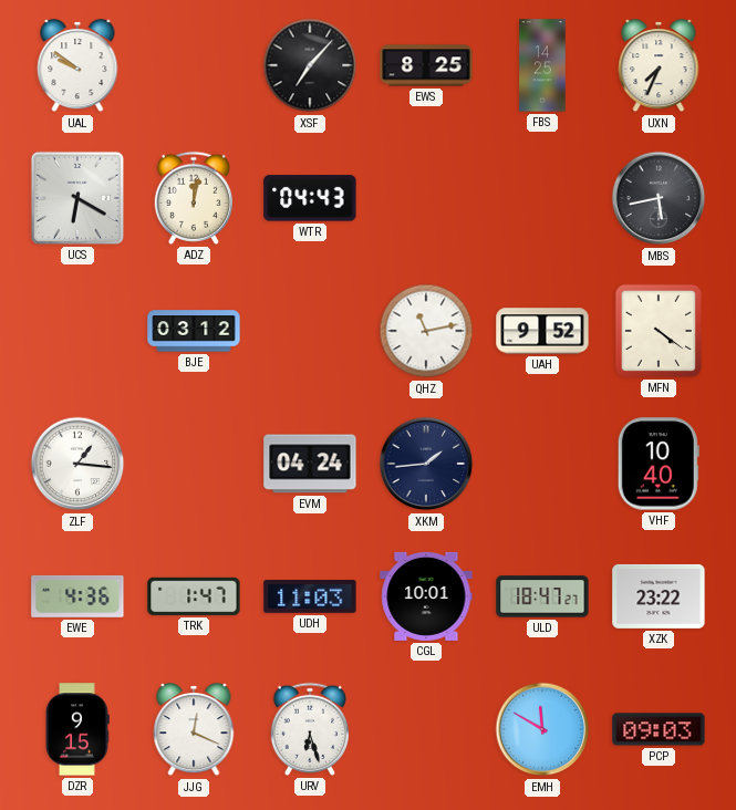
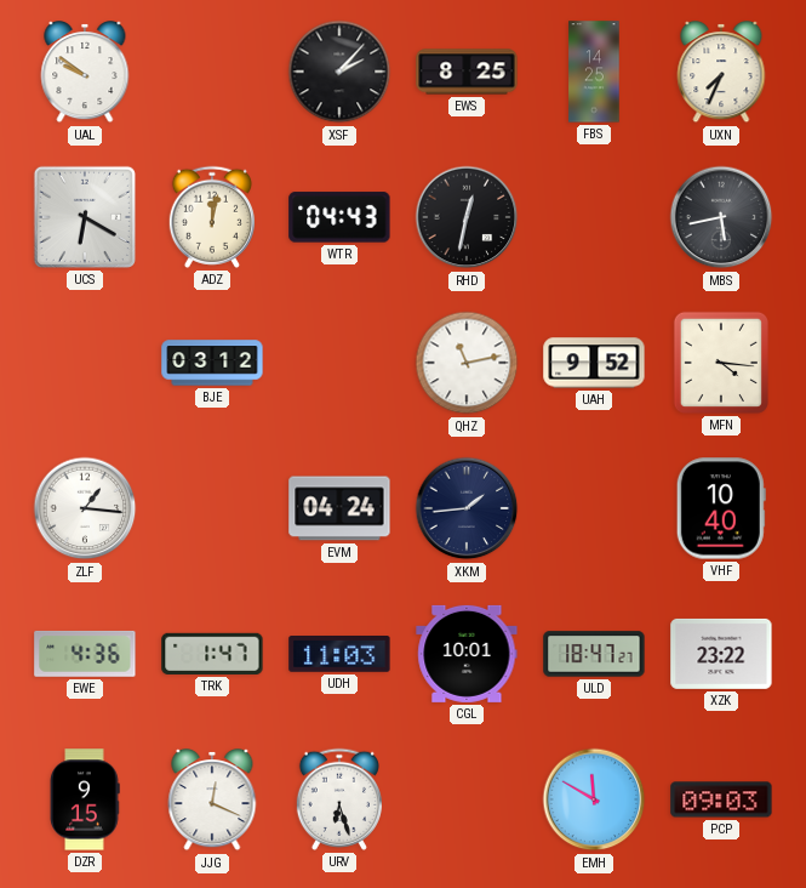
XSF: 7:07 -> 2:07 (339, 72)
RHD: none -> 12:32 (467, 217)
MFN: 4:21 -> 4:16 (721, 363)
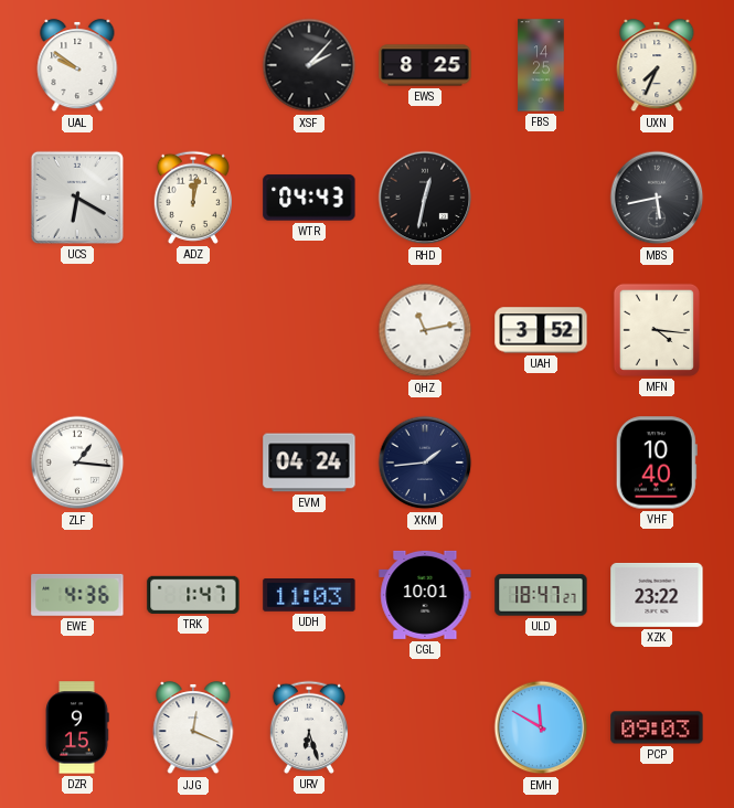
BJE: 03:12 -> none (212, 363)
UAH: 9:52 -> 3:52 (541, 330)
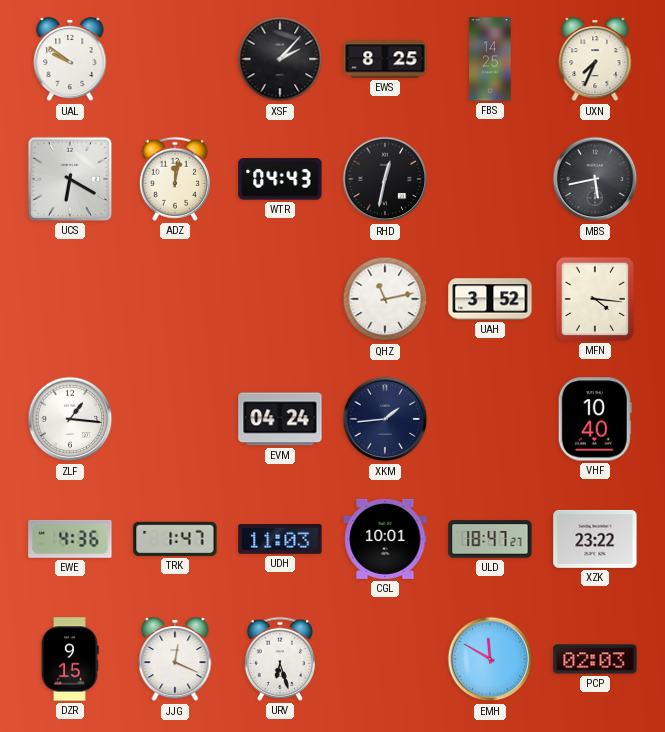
PCP: 09:03 -> 02:03 (595, 659)
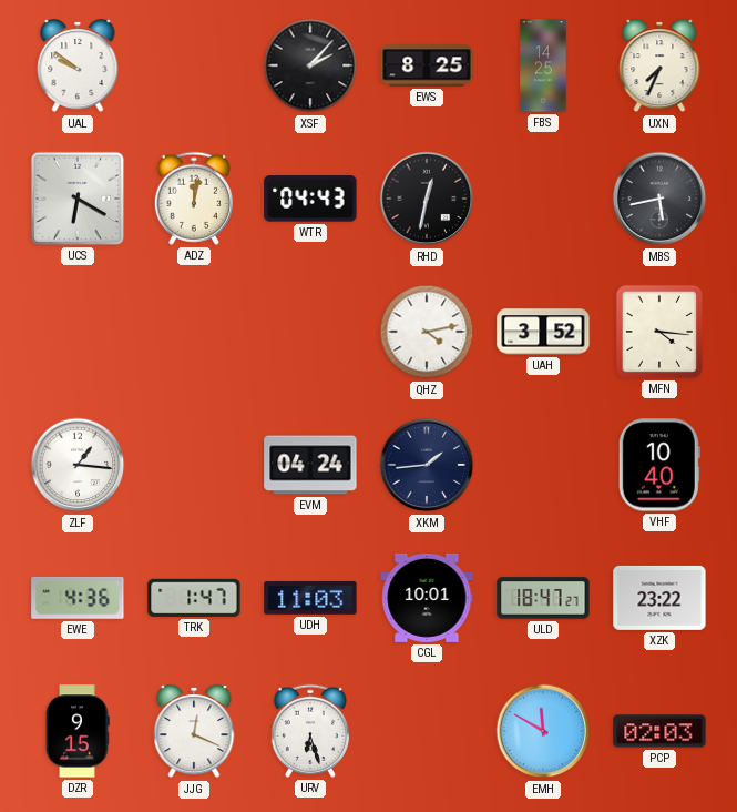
QHZ: 11:13 -> 4:13 (427, 332)
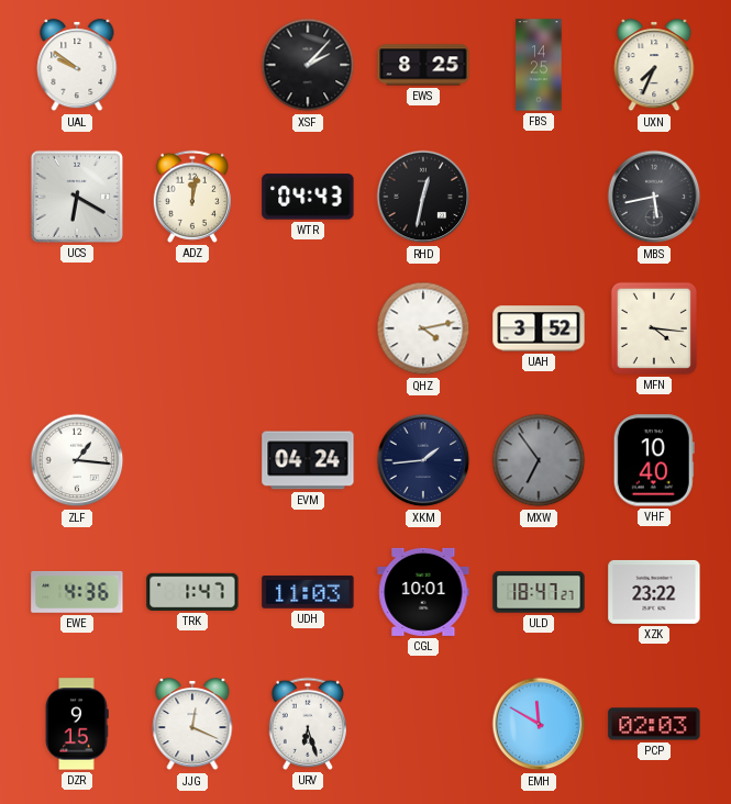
MXW: none -> 6:54 (539, 460)
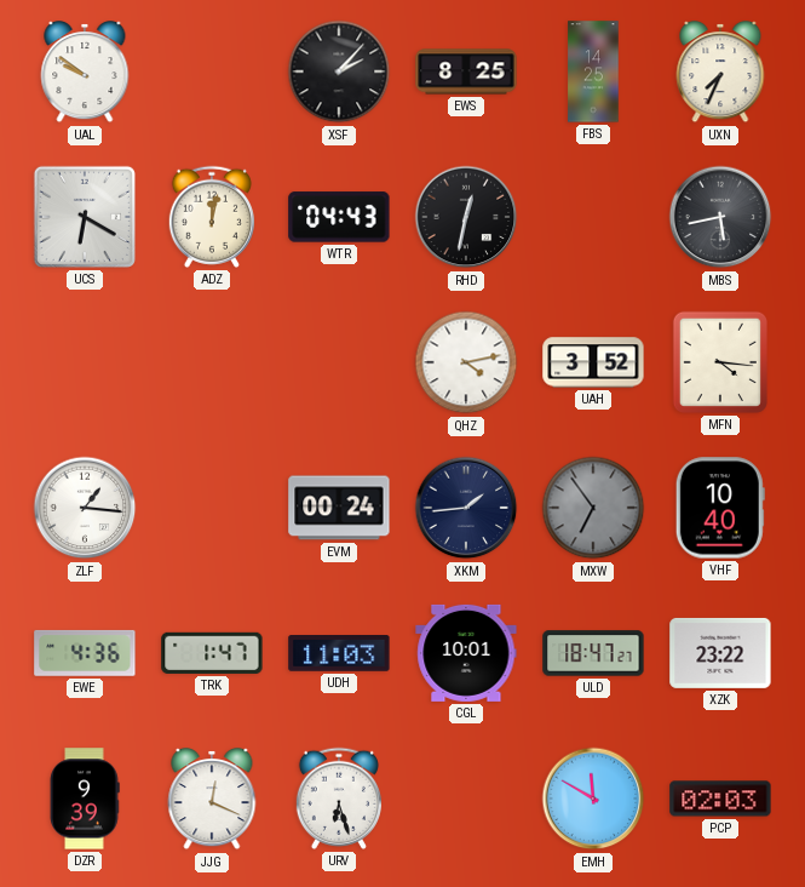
EVM: 04:24 -> 00:24 (339, 508)
DZR: 9:15 -> 9:39 (85, 799)
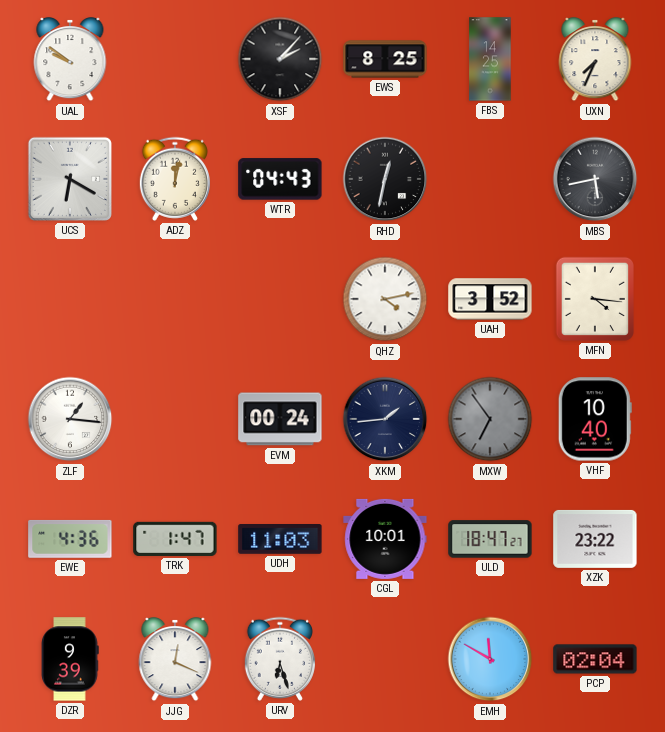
PCP: 02:03 -> 02:04 (595, 659)
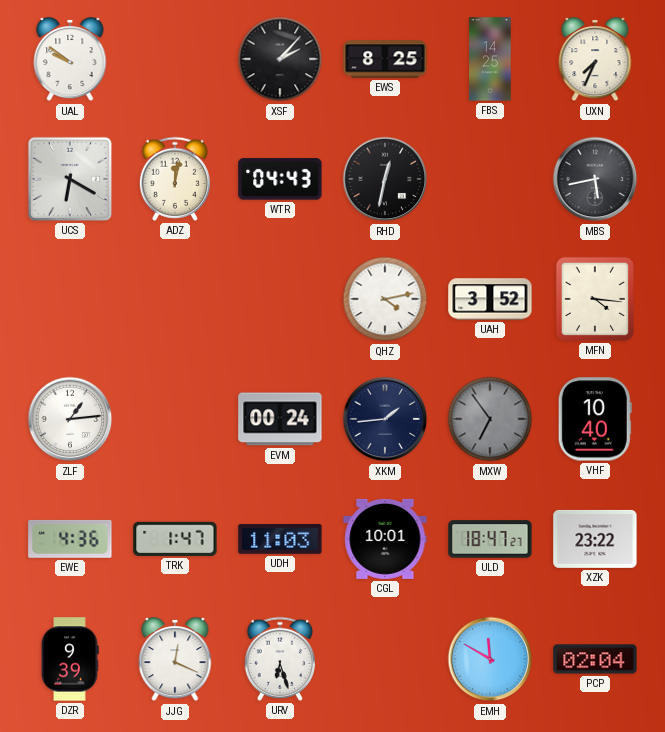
ZLF: 1:16 -> 1:14 (70, 419)
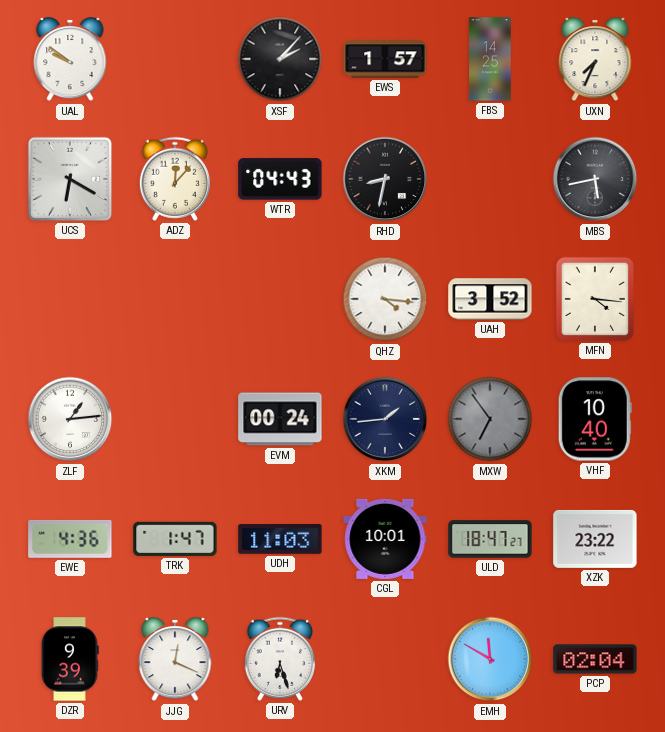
EWS: 8:25 -> 1:57 (385, 59)
ADZ: 12:02 -> 12:07 (175, 179)
RHD: 12:32 -> 8:32 (385, 179)
QHZ: 4:13 -> 4:16 (385, 299)
